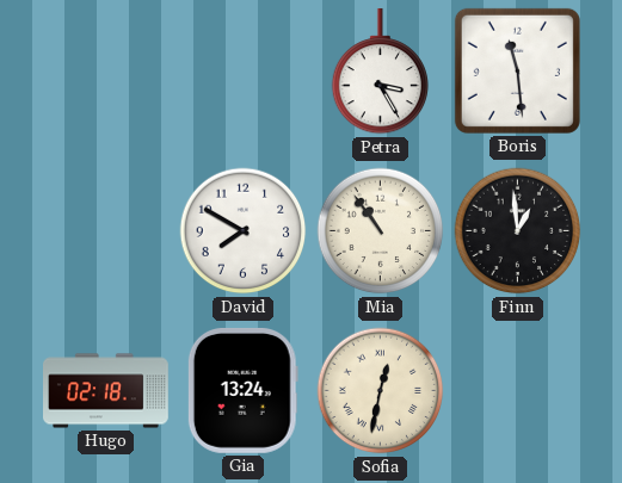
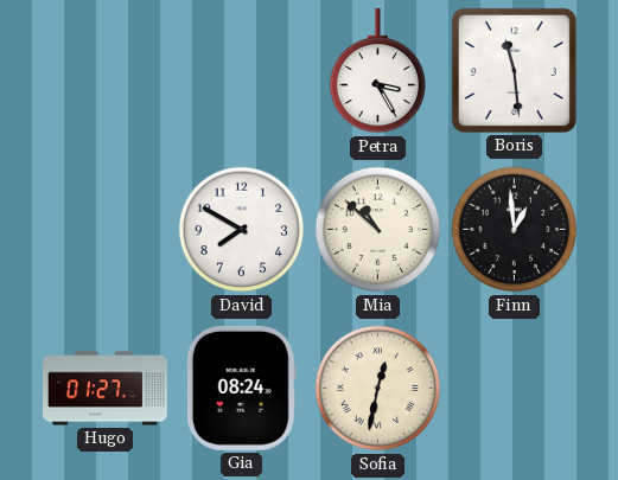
Mia: 10:54 -> 10:52 (378, 230)
Hugo: 02:18 -> 01:27 (106, 389)
Gia: 13:24 -> 08:24 (241, 388)
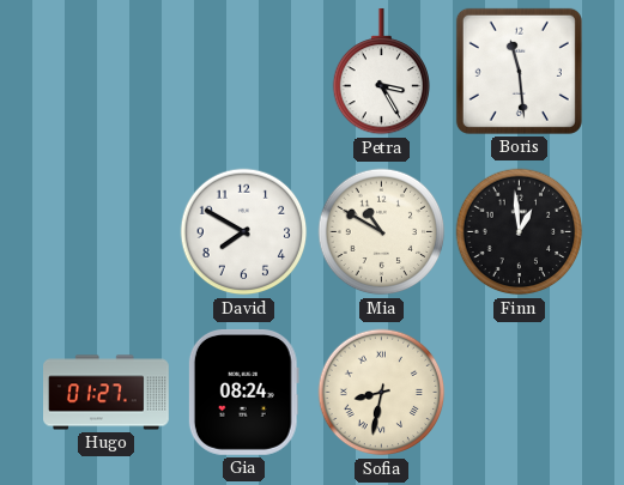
Mia: 10:52 -> 10:50 (382, 232)
Sofia: 12:32 -> 8:32 (382, 393)
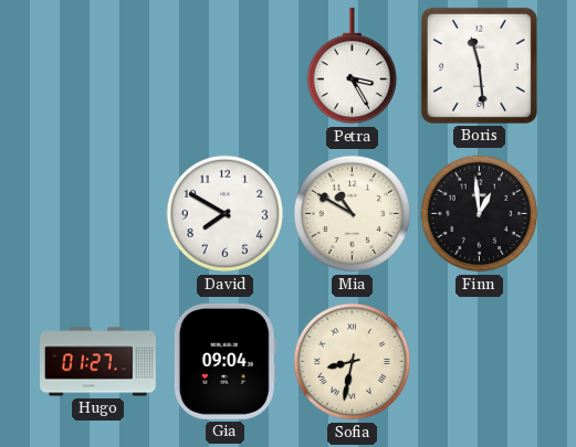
Gia: 08:24 -> 09:04 (224, 361)
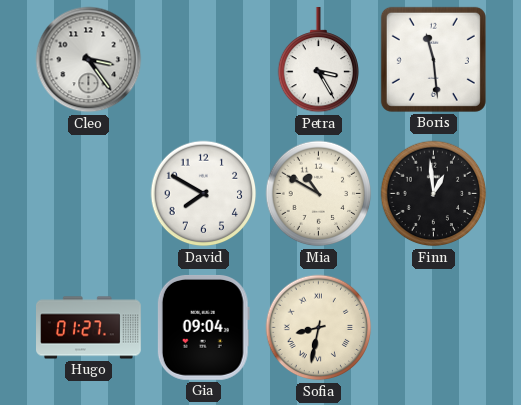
Cleo: none -> 3:24 (89, 60)
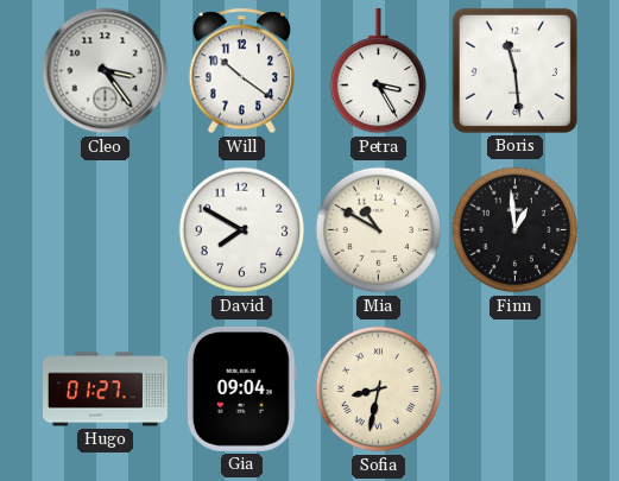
Will: none -> 10:21 (242, 71)
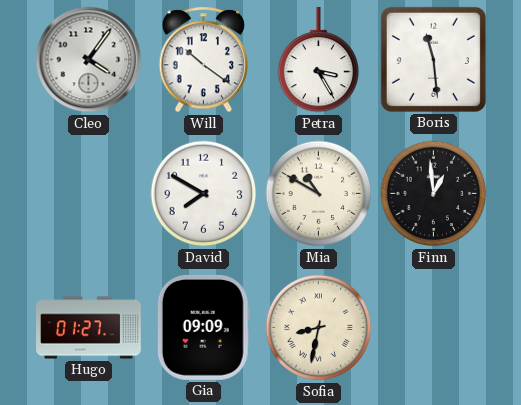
Cleo: 3:24 -> 4:06 (89, 60)
Gia: 09:04 -> 09:09 (203, 327)
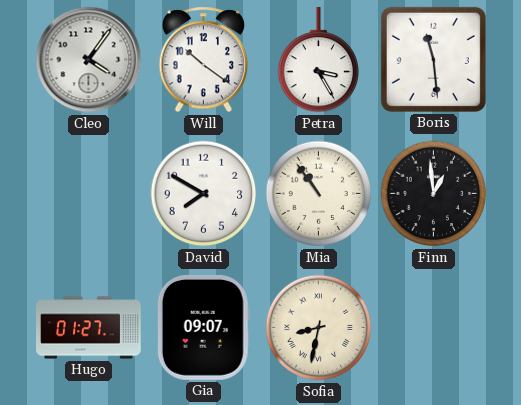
Mia: 10:50 -> 10:54 (319, 194)
Gia: 09:09 -> 09:07 (203, 327)
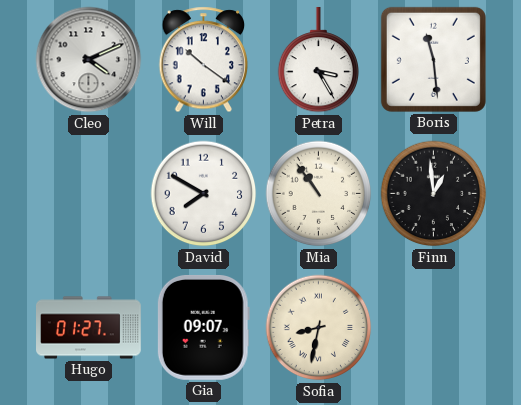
Cleo: 4:06 -> 4:11 (89, 60)
